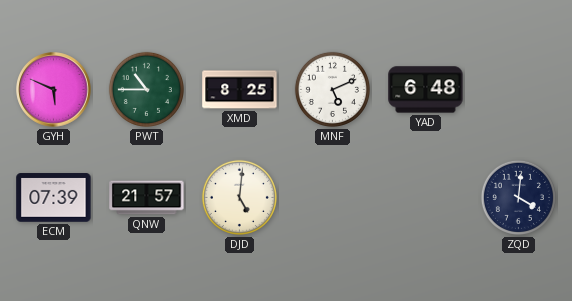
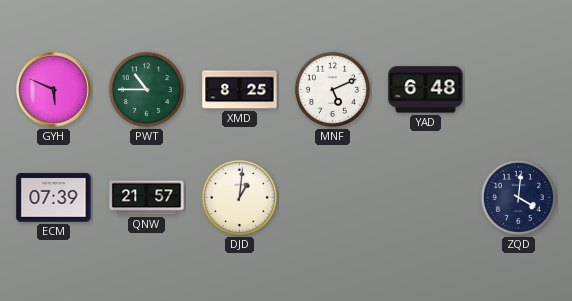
DJD: 5:01 -> 1:01 (239, 197)
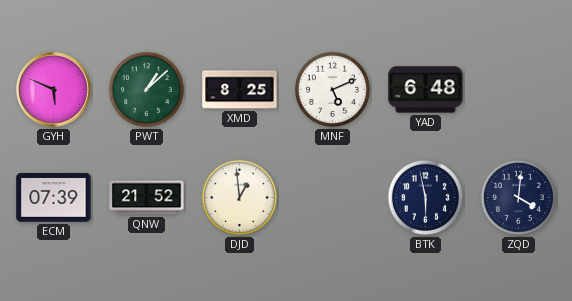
PWT: 10:45 -> 1:08 (146, 89)
QNW: 21:57 -> 21:52 (147, 198)
DJD: 1:01 -> 12:59 (239, 197)
BTK: none -> 5:58 (425, 197)
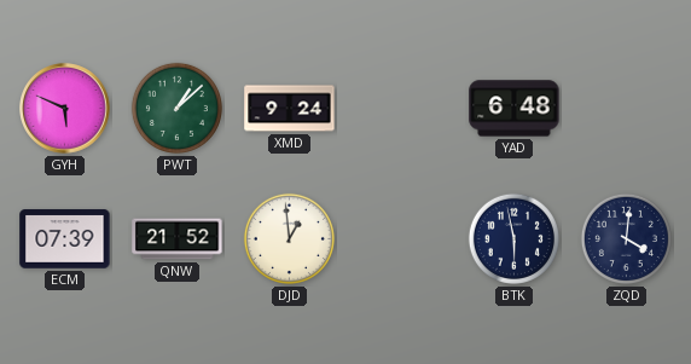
XMD: 8:25 -> 9:24 (290, 109)
MNF: 5:11 -> none (332, 89)
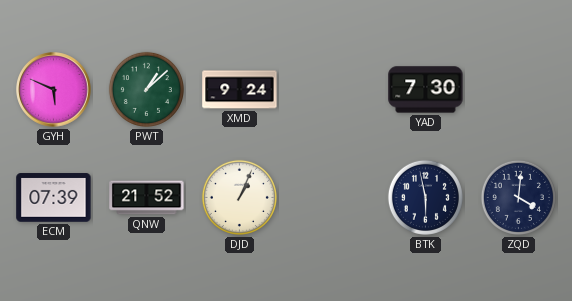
YAD: 6:48 -> 7:30 (426, 90)
DJD: 12:59 -> 1:04 (239, 197)
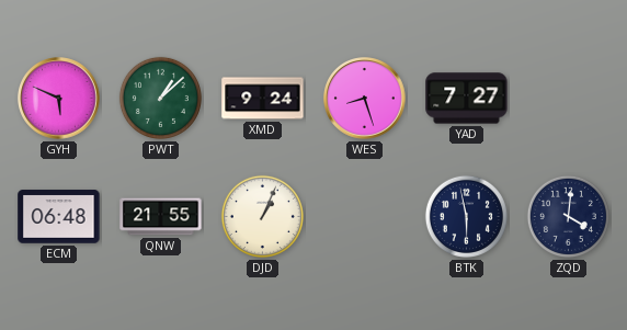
WES: none -> 8:27 (365, 99)
YAD: 7:30 -> 7:27 (467, 99)
ECM: 07:39 -> 06:48 (59, 217)
QNW: 21:52 -> 21:55 (161, 217)
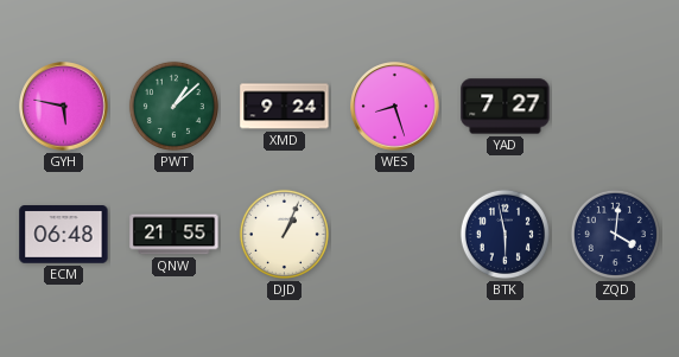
GYH: 5:49 -> 5:47 (64, 107)
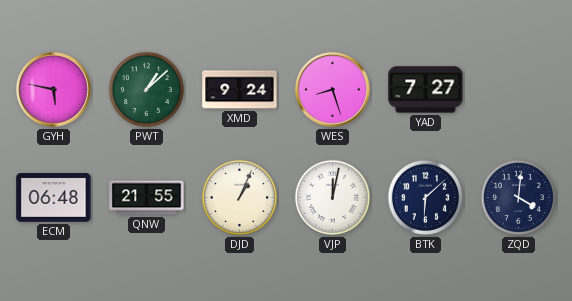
VJP: none -> 12:02 (332, 197)
BTK: 5:58 -> 6:08 (425, 197)
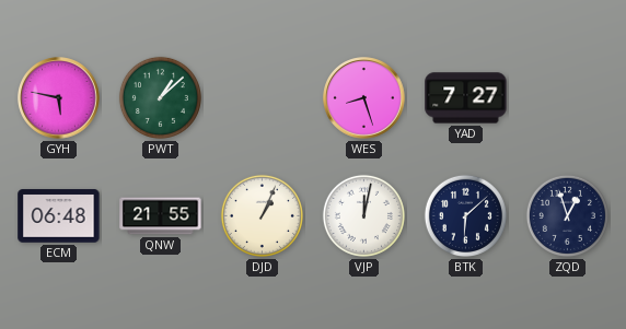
XMD: 9:24 -> none (240, 90)
ZQD: 4:01 -> 12:57 (567, 215)
